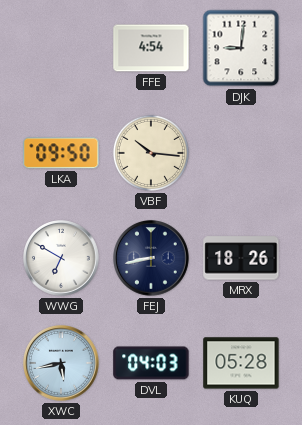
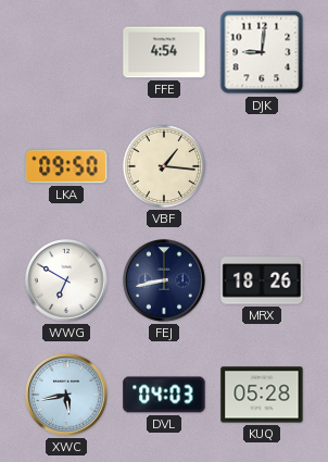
VBF: 10:16 -> 1:16 (164, 166)
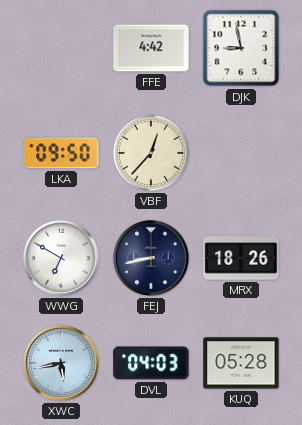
FFE: 4:54 -> 4:42 (151, 48)
DJK: 9:01 -> 8:58 (241, 48)
VBF: 1:16 -> 12:37 (151, 153)
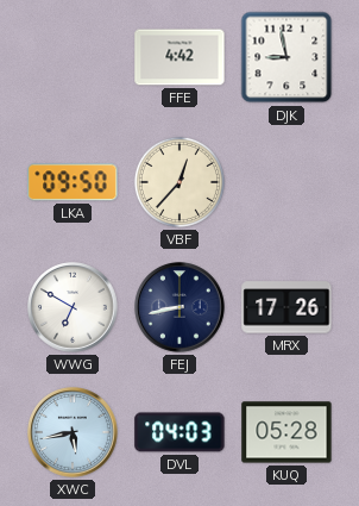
MRX: 18:26 -> 17:26 (286, 307)
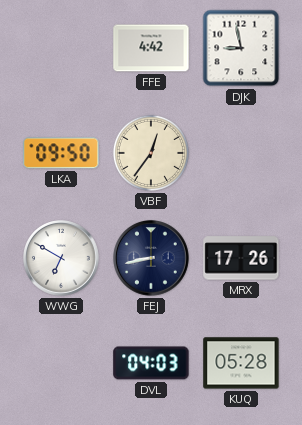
VBF: 12:37 -> 12:36 (151, 153)
XWC: 5:43 -> none (74, 433)
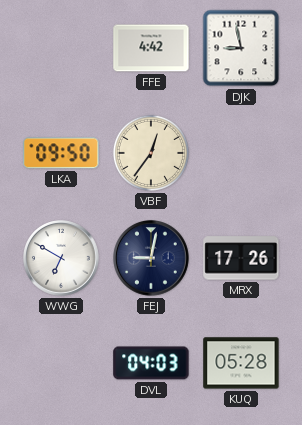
FEJ: 8:43 -> 9:02 (152, 259)
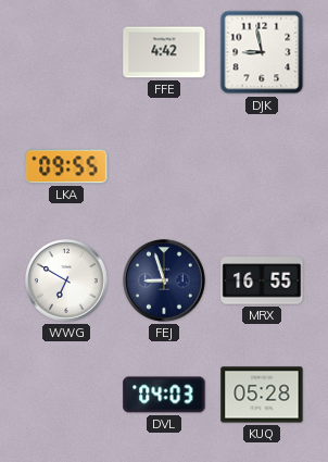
LKA: 09:50 -> 09:55 (66, 166)
VBF: 12:36 -> none (151, 153)
FEJ: 9:02 -> 8:57 (165, 282)
MRX: 17:26 -> 16:55 (262, 280)
